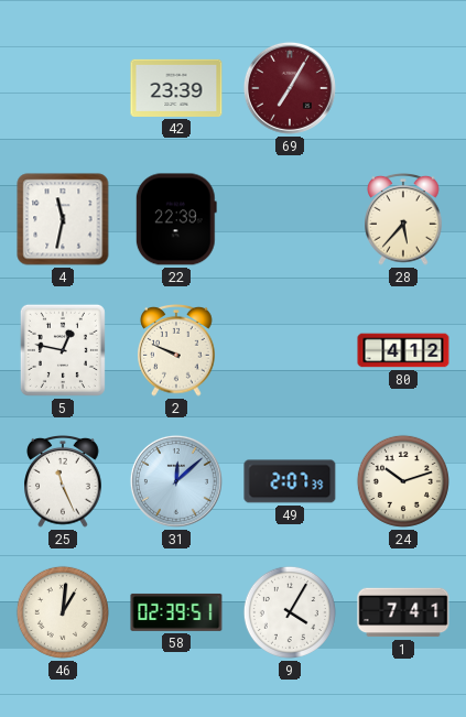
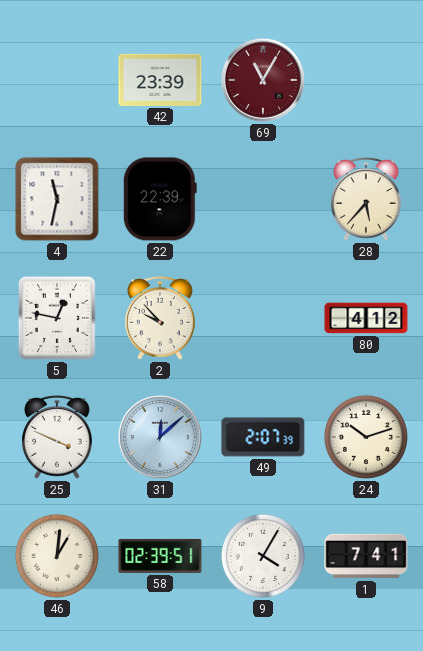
69: 7:05 -> 11:05 (263, 80)
2: 9:49 -> 9:53 (160, 319)
25: 11:26 -> 3:49 (57, 438)
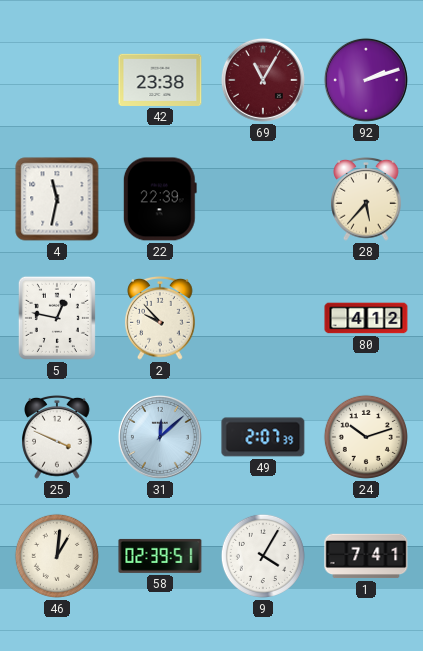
42: 23:39 -> 23:38 (160, 80)
92: none -> 2:12 (366, 80)
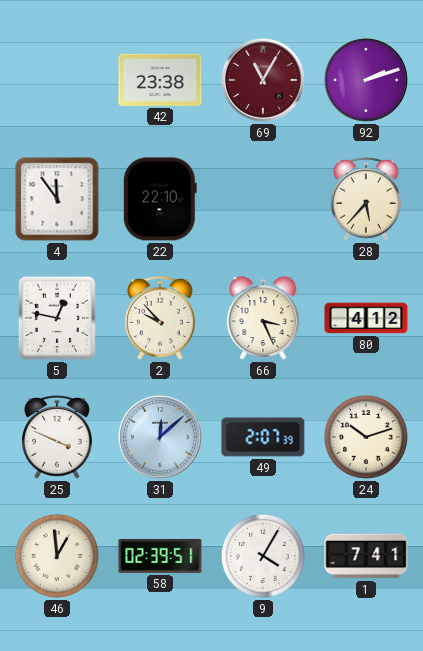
4: 11:32 -> 11:54 (57, 199)
22: 22:39 -> 22:10 (160, 199)
66: none -> 3:26 (263, 318)
46: 1:01 -> 12:59 (57, 556)
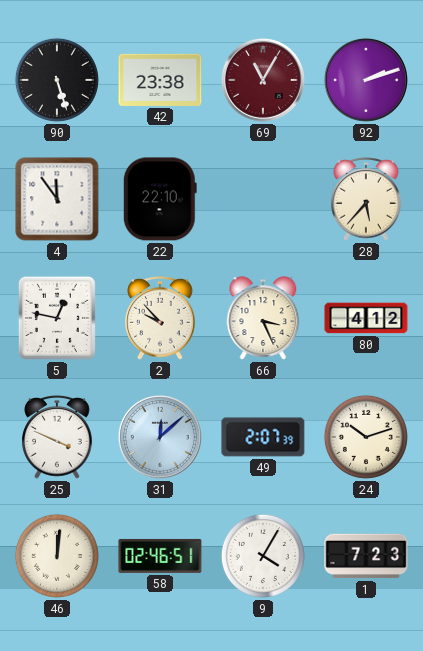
90: none -> 5:27 (57, 80)
46: 12:59 -> 12:01 (57, 556)
58: 02:39 -> 02:46 (160, 556)
1: 7:41 -> 7:23 (366, 556)
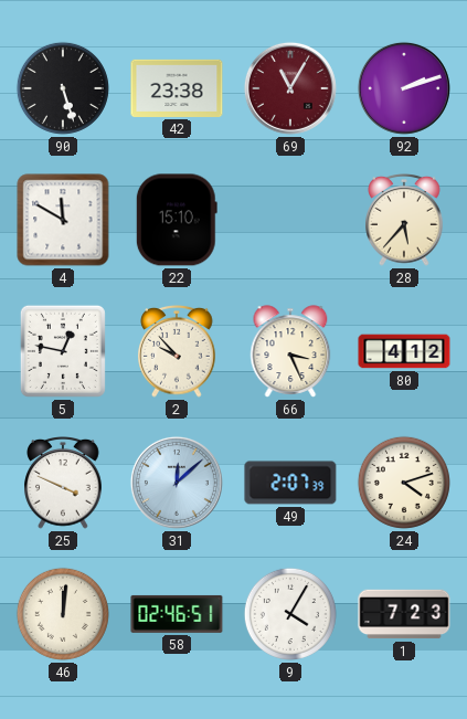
4: 11:54 -> 11:50 (63, 220)
22: 22:10 -> 15:10 (177, 220)
24: 10:12 -> 4:12 (404, 483)
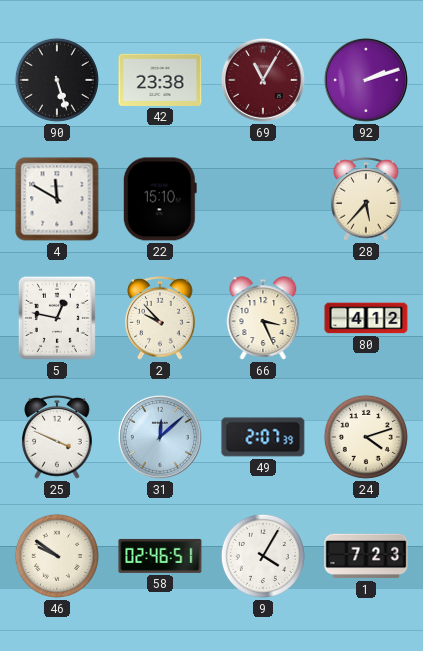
46: 12:01 -> 9:51 (57, 556)
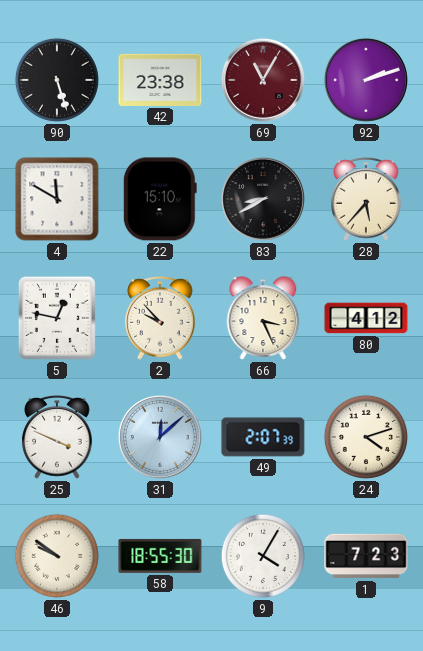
83: none -> 8:40 (263, 199)
58: 02:46 -> 18:55 (160, 556)
